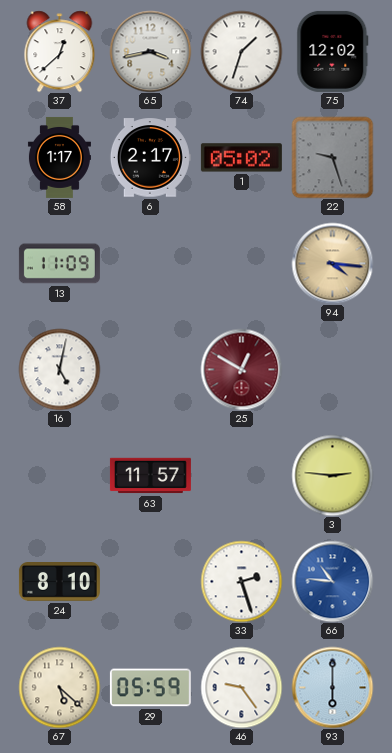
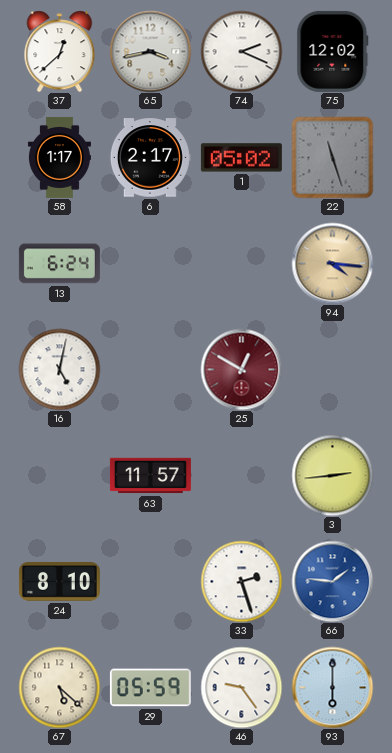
74: 1:33 -> 2:19 (241, 51)
22: 9:27 -> 11:27 (332, 157)
13: 11:09 -> 6:24 (59, 264)
3: 2:46 -> 2:44 (332, 475)
66: 10:46 -> 1:46 (332, 581)
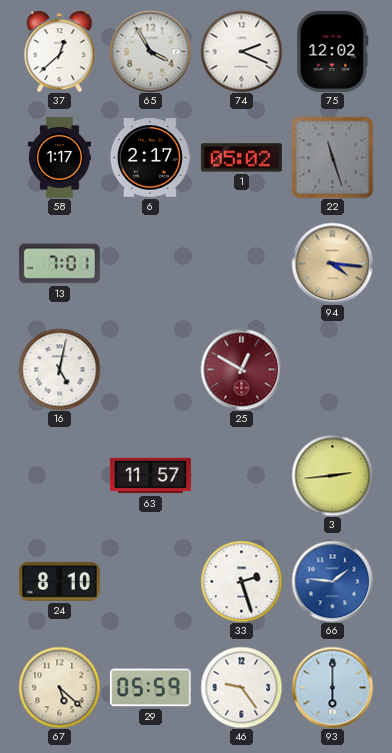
65: 3:43 -> 3:55 (150, 51)
13: 6:24 -> 7:01 (59, 264)
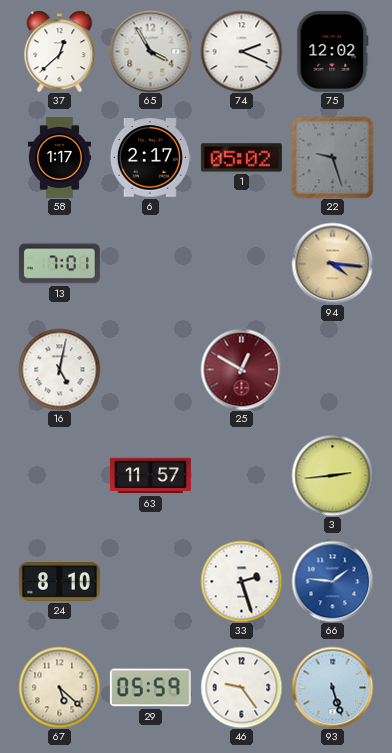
22: 11:27 -> 9:27 (332, 157)
93: 6:00 -> 5:27 (332, 687)
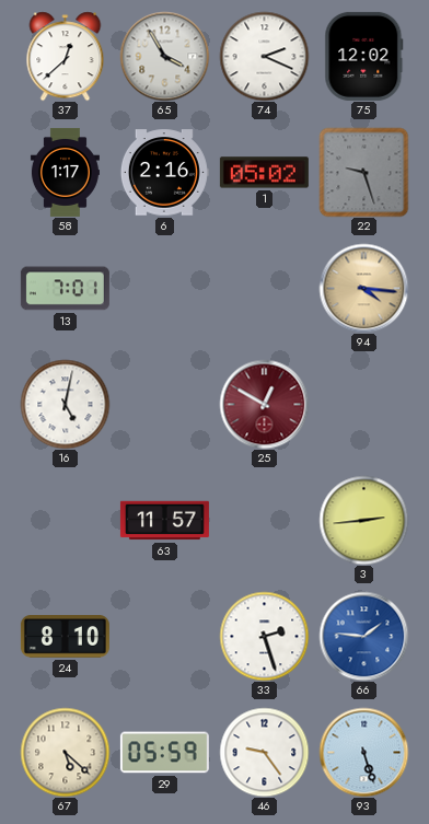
6: 2:17 -> 2:16 (164, 173)
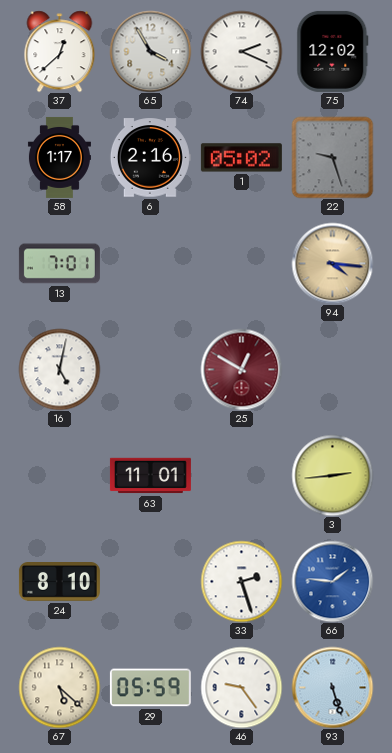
63: 11:57 -> 11:01 (150, 476)
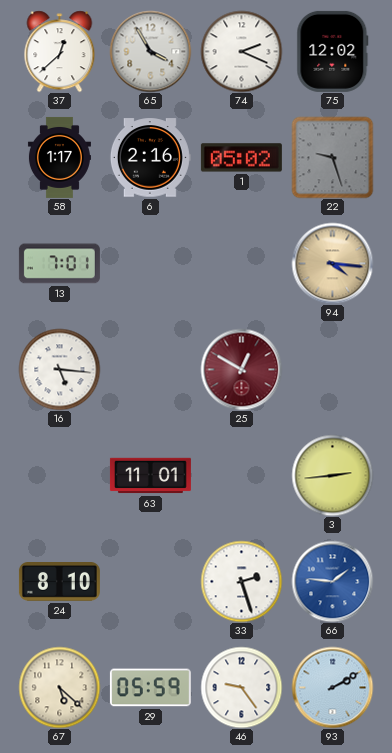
16: 5:02 -> 5:16 (59, 369)
93: 5:27 -> 2:10 (332, 687)
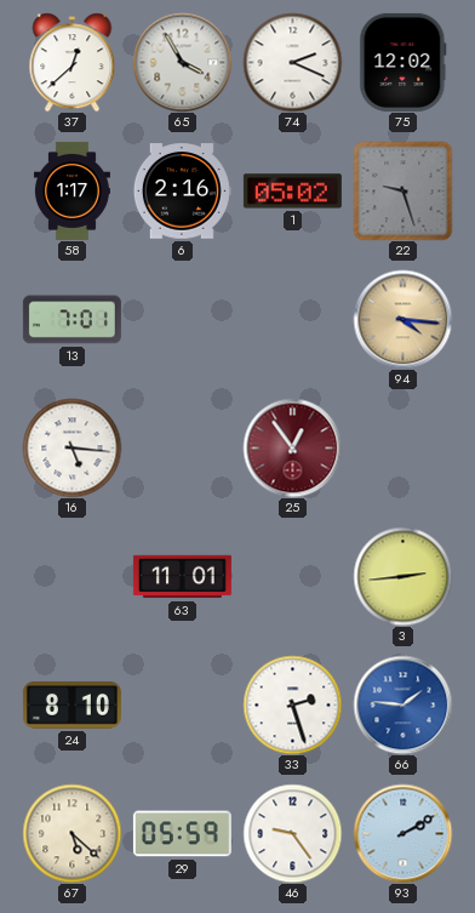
25: 12:50 -> 12:54 (292, 447)
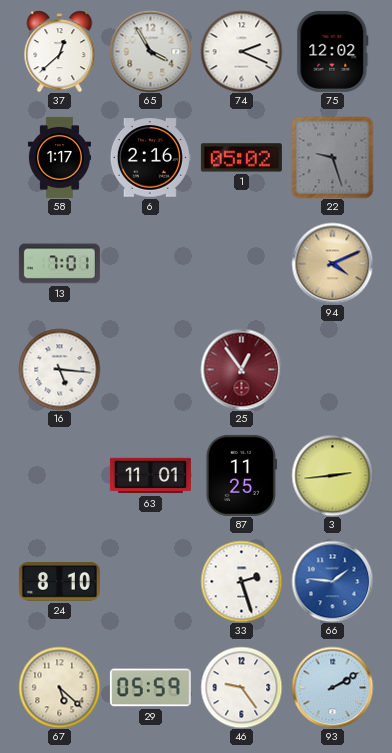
94: 4:16 -> 4:11 (332, 263)
87: none -> 11:25 (241, 475)
